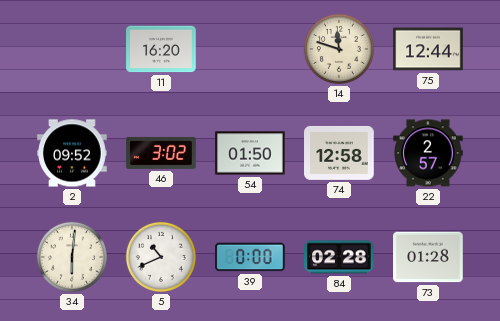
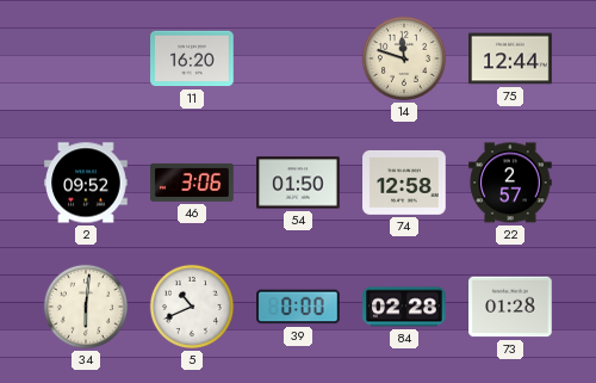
46: 3:02 -> 3:06 (192, 183)
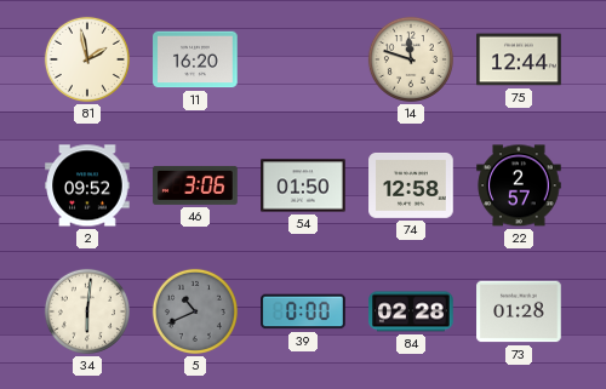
81: none -> 1:58 (87, 59)
5 dial: white -> grey (195, 311)
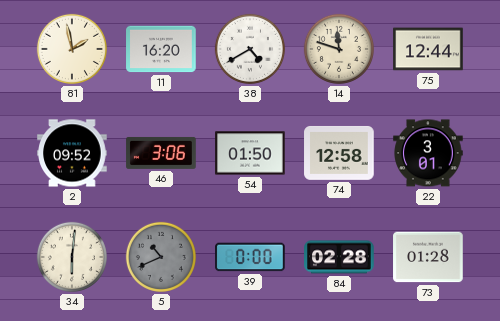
38: none -> 4:40 (250, 49)
22: 2:57 -> 3:01 (428, 153)
